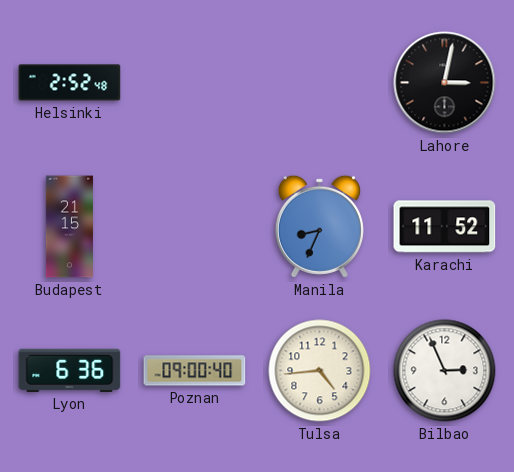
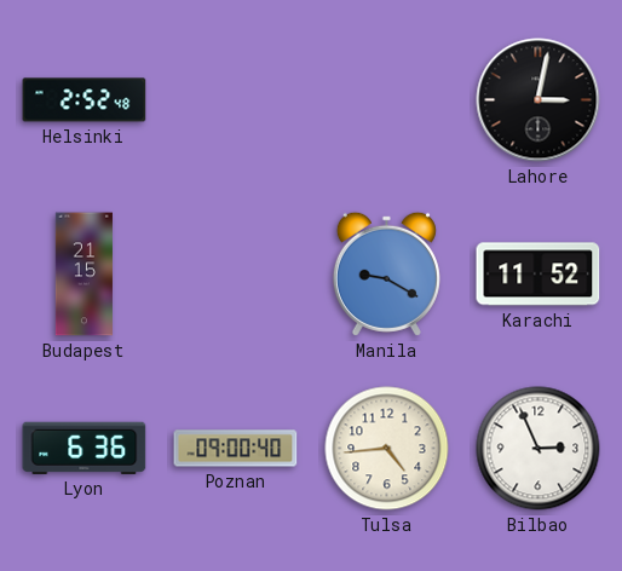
Manila: 8:34 -> 9:20 (386, 273)
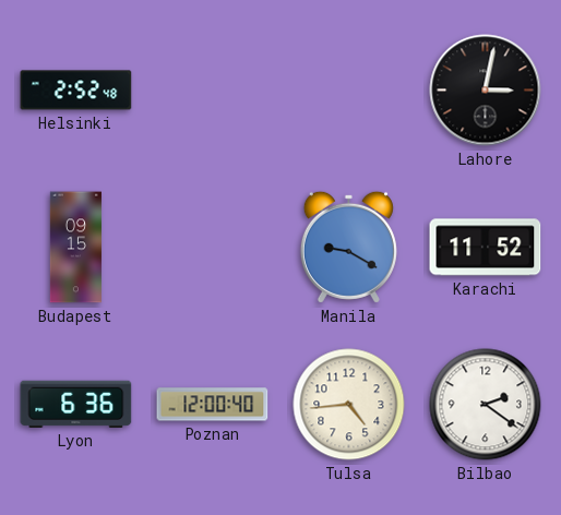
Budapest: 21:15 -> 09:15 (75, 248)
Poznan: 09:00 -> 12:00 (213, 405)
Bilbao: 2:56 -> 2:21 (486, 405)
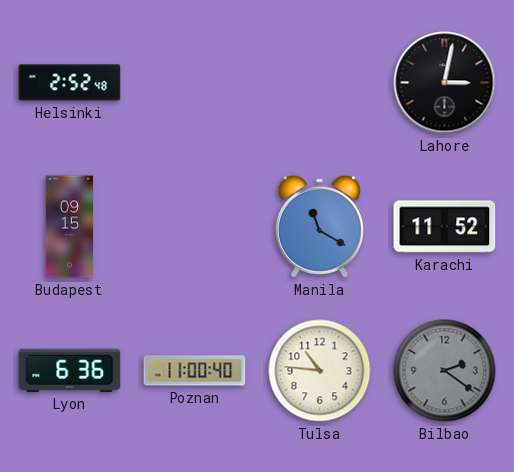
Manila: 9:20 -> 11:20 (319, 226)
Poznan: 12:00 -> 11:00 (195, 371)
Tulsa: 4:44 -> 10:46 (320, 371)
Bilbao dial: white -> grey (445, 371)
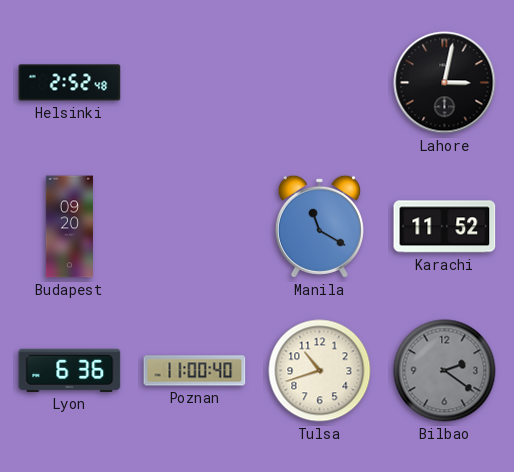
Budapest: 09:15 -> 09:20 (69, 227)
Tulsa: 10:46 -> 10:42 (320, 371)
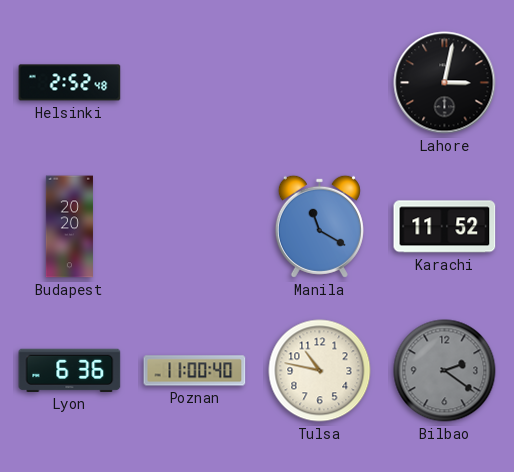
Budapest: 09:20 -> 20:20 (69, 227)
Tulsa: 10:42 -> 10:47 (320, 371)
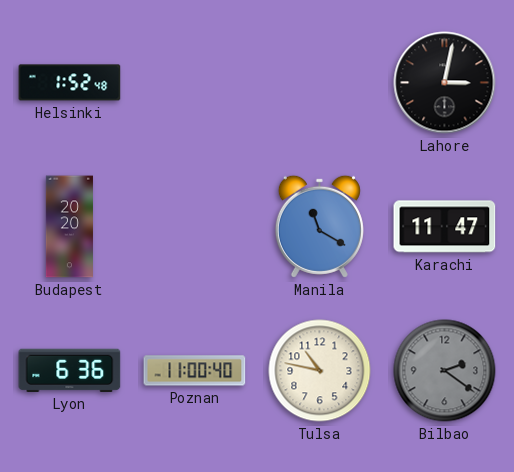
Helsinki: 2:52 -> 1:52 (70, 83)
Karachi: 11:52 -> 11:47 (445, 227)
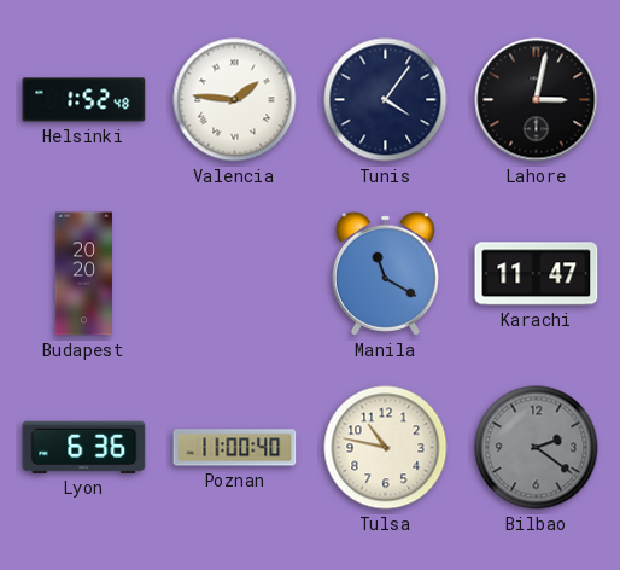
Valencia: none -> 1:46 (235, 100)
Tunis: none -> 4:06 (386, 100)
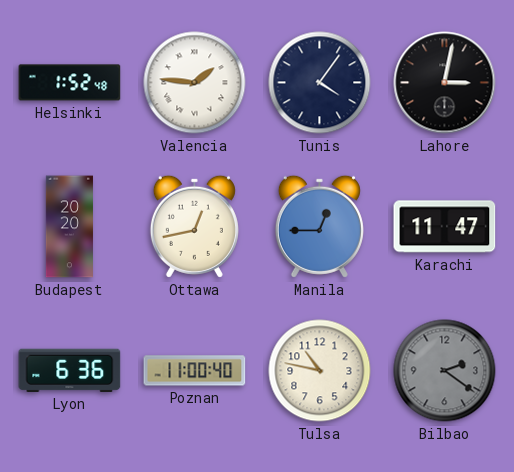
Ottawa: none -> 12:43 (194, 226)
Manila: 11:20 -> 12:45 (319, 226)
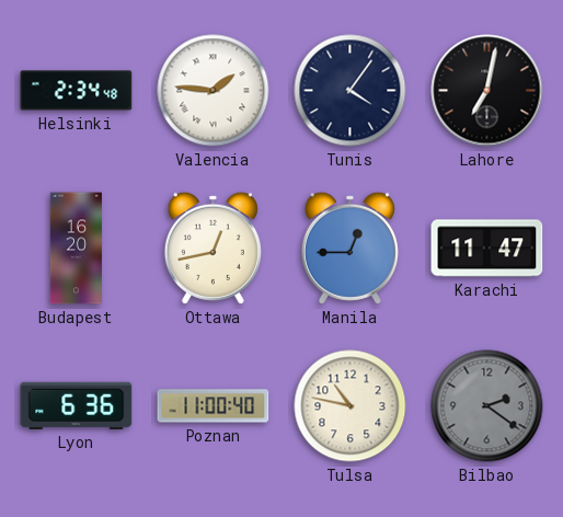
Helsinki: 1:52 -> 2:34 (77, 91)
Lahore: 3:02 -> 7:02 (487, 91)
Budapest: 20:20 -> 16:20 (76, 249)
